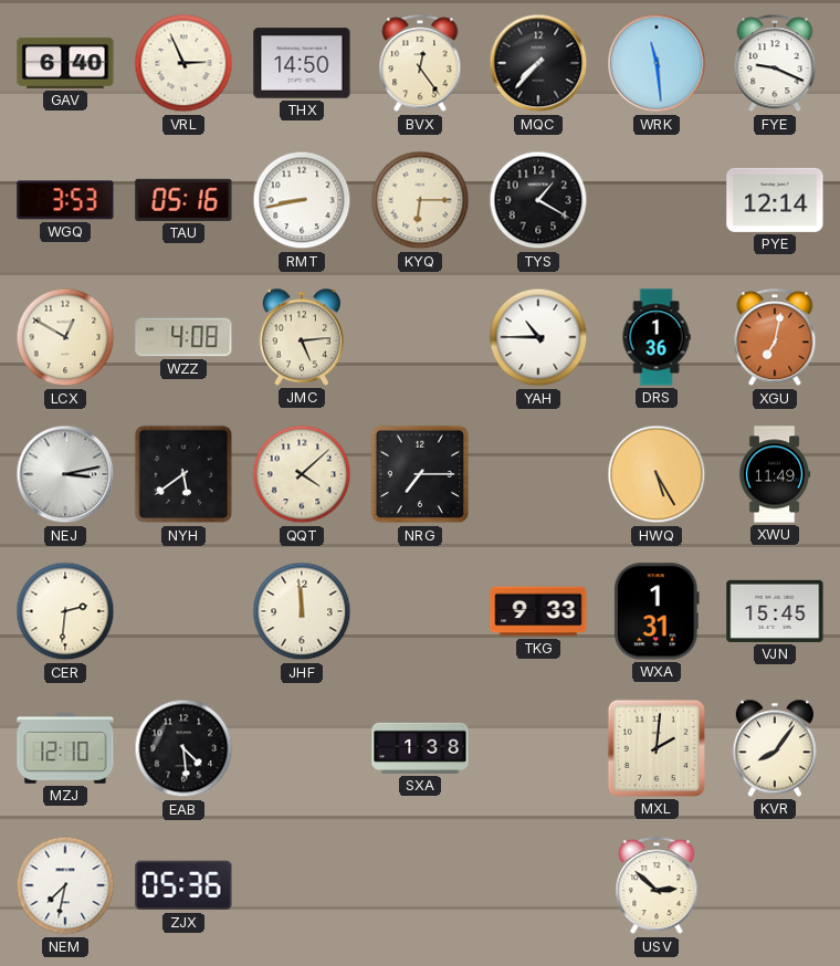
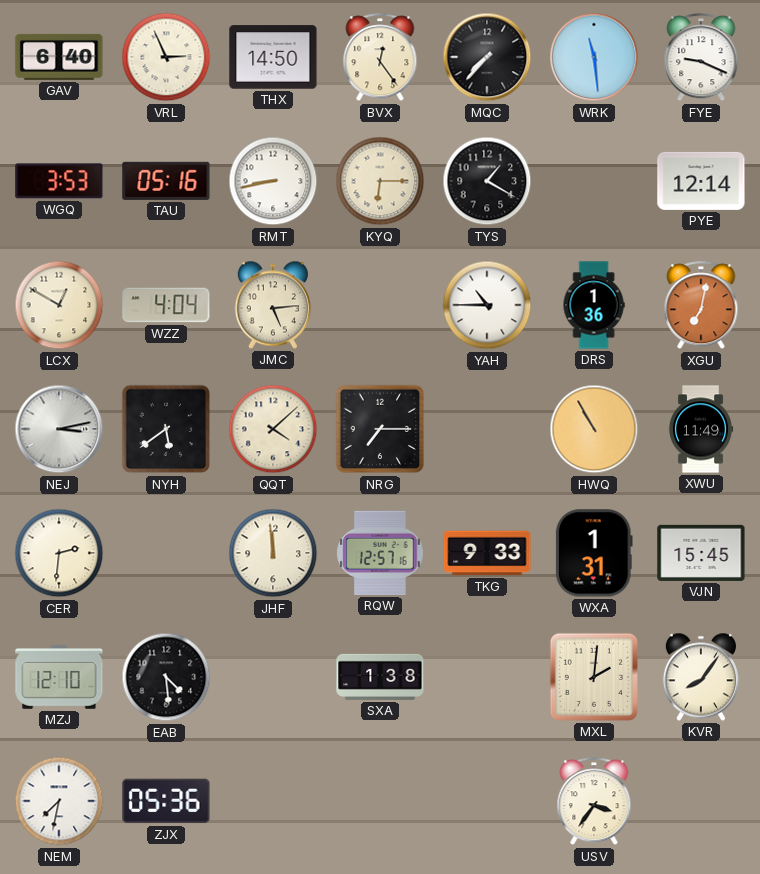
WZZ: 4:08 -> 4:04 (166, 305)
HWQ: 5:25 -> 10:55 (594, 429)
RQW: none -> 12:57 (380, 553)
USV: 2:52 -> 3:36 (594, 802)
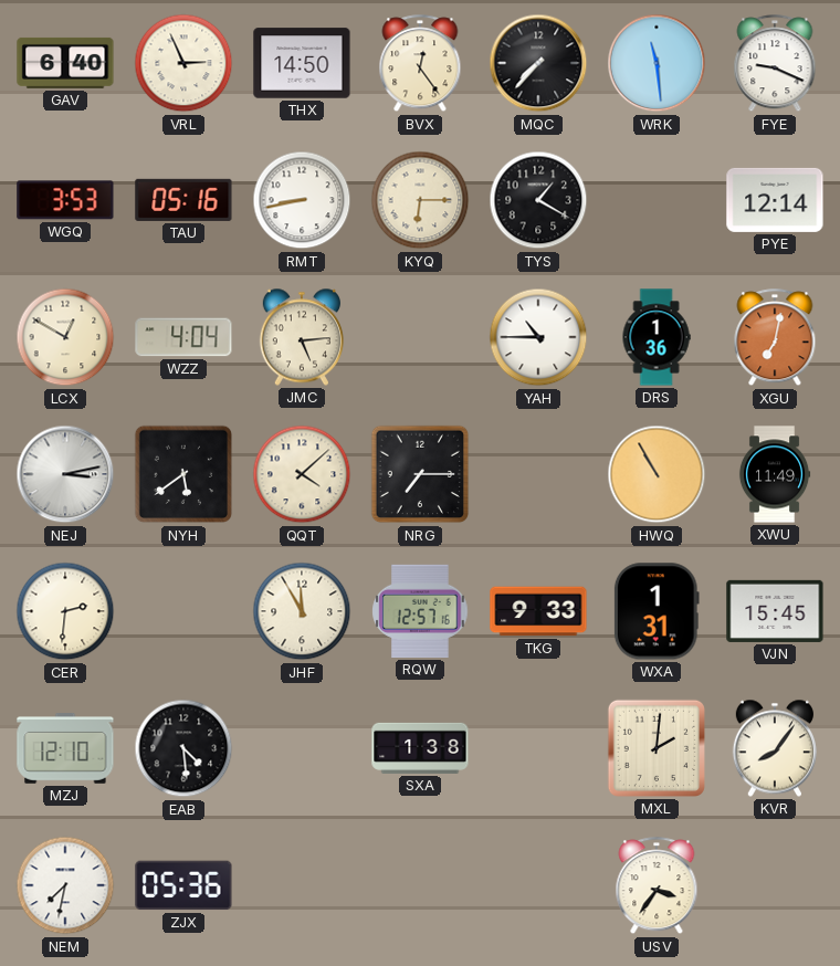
JHF: 11:59 -> 11:55 (302, 611)
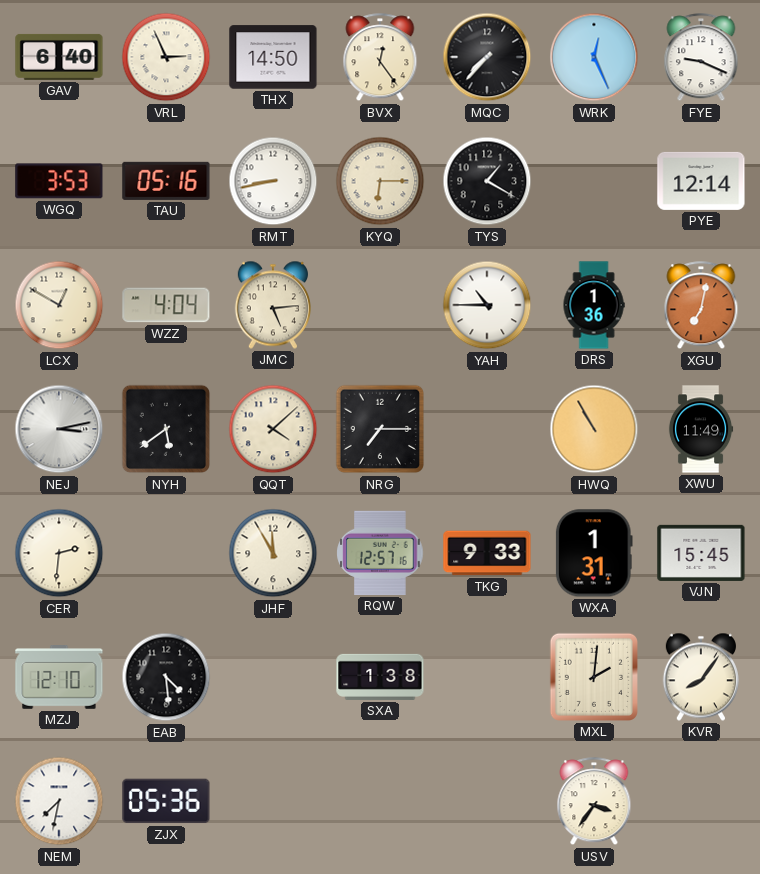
WRK: 11:29 -> 12:26 (594, 57)
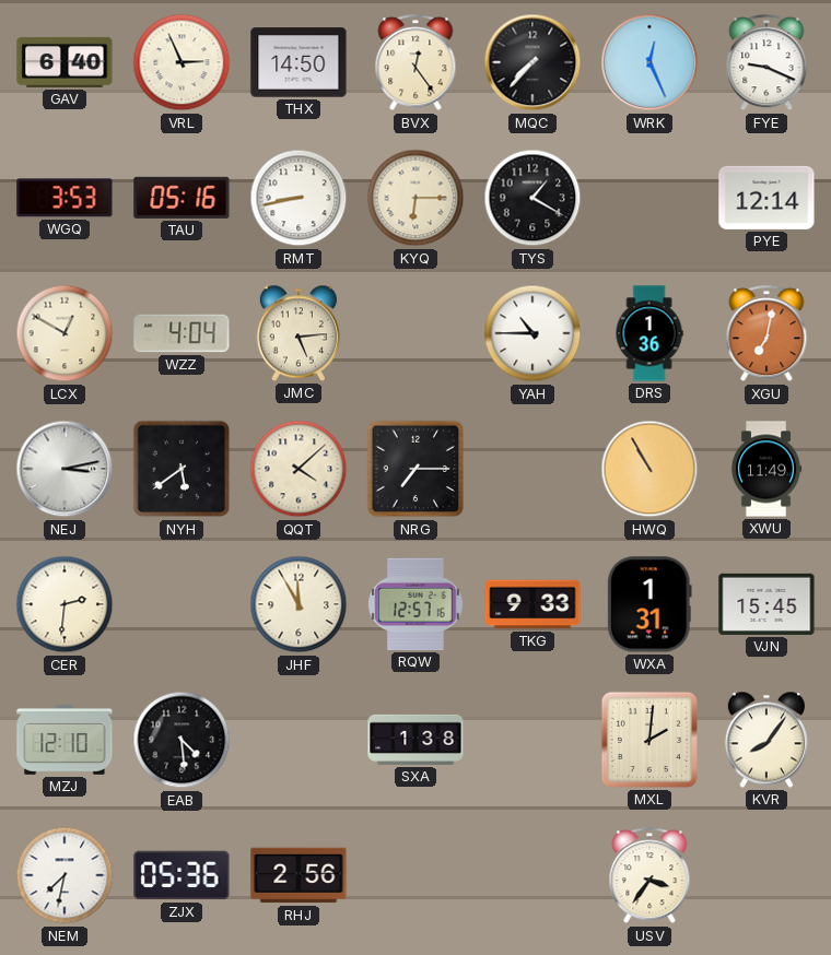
RHJ: none -> 2:56 (299, 875)
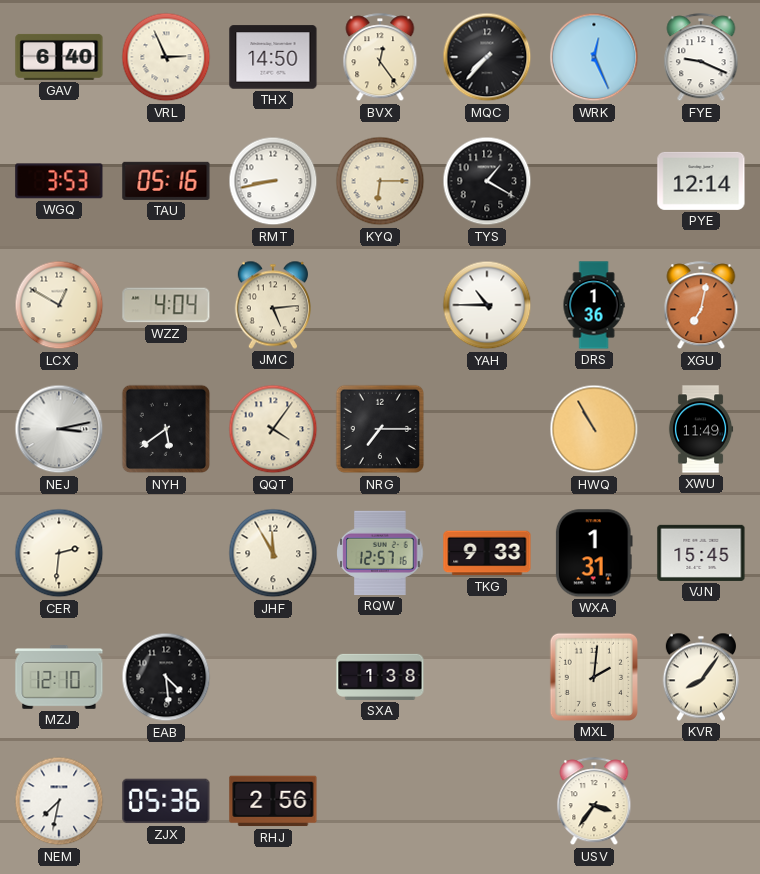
QQT: 4:08 -> 4:06 (273, 429)
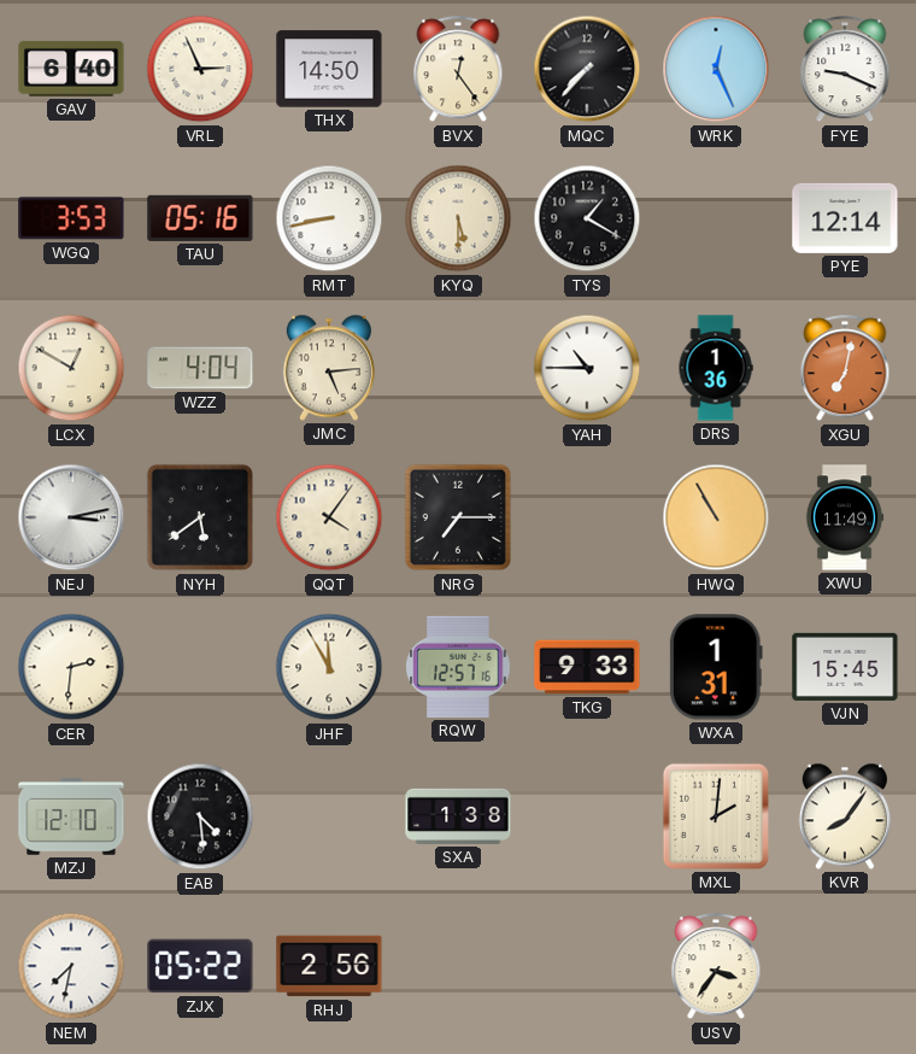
KYQ: 6:15 -> 5:30 (458, 218)
ZJX: 05:36 -> 05:22 (200, 966)
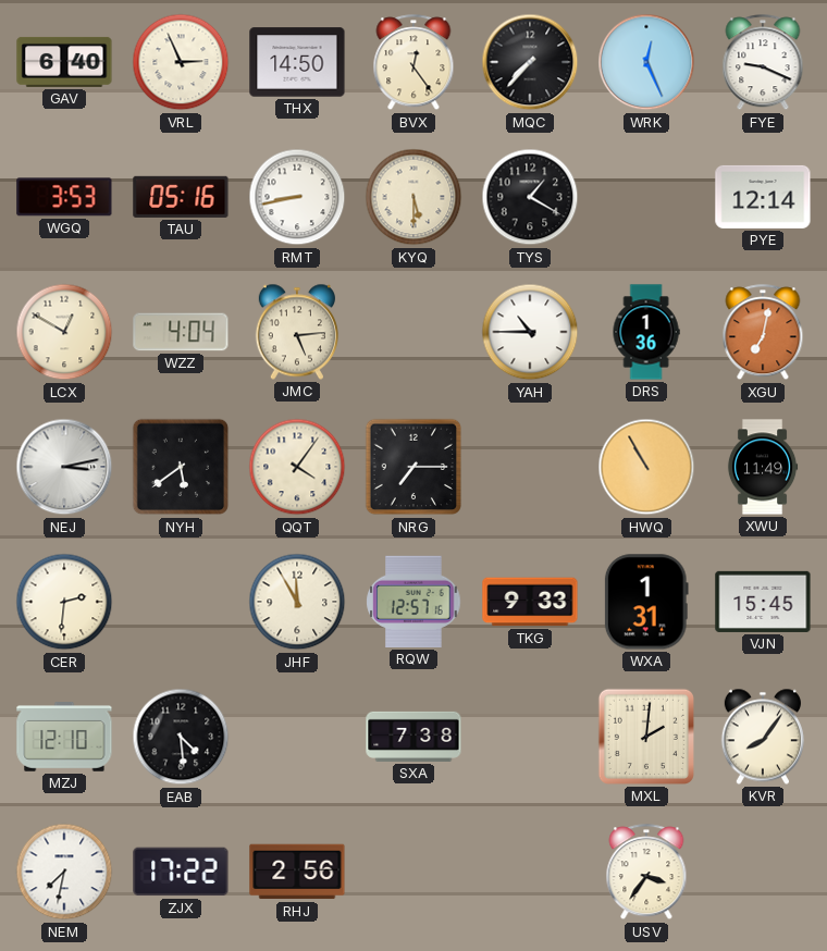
SXA: 1:38 -> 7:38 (414, 737)
ZJX: 05:22 -> 17:22 (181, 872)
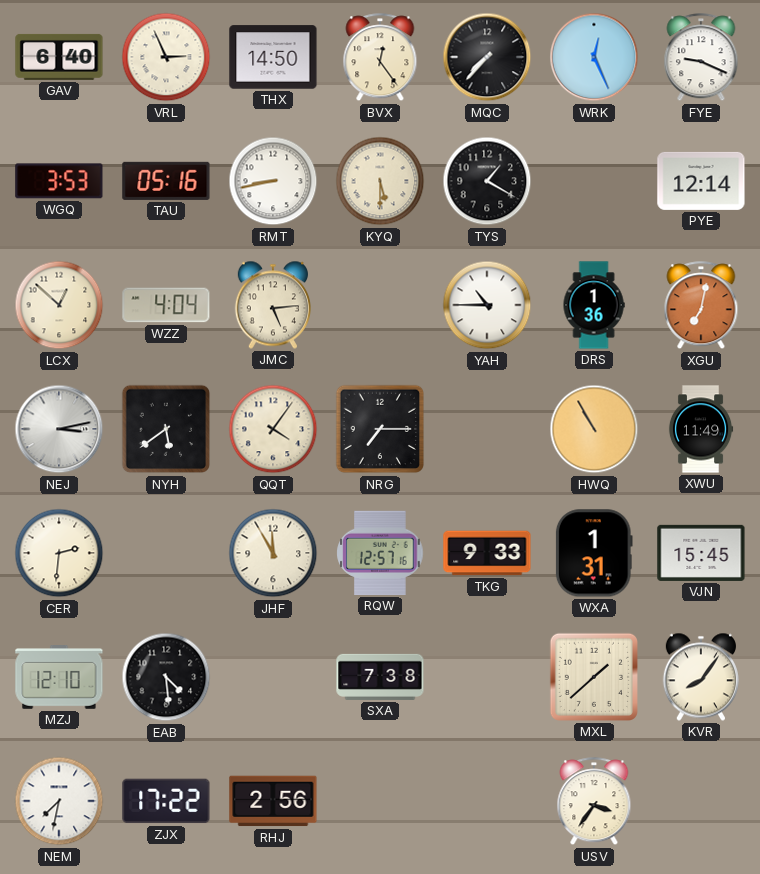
LCX: 12:50 -> 12:52 (59, 305)
MXL: 2:01 -> 1:38 (594, 677)
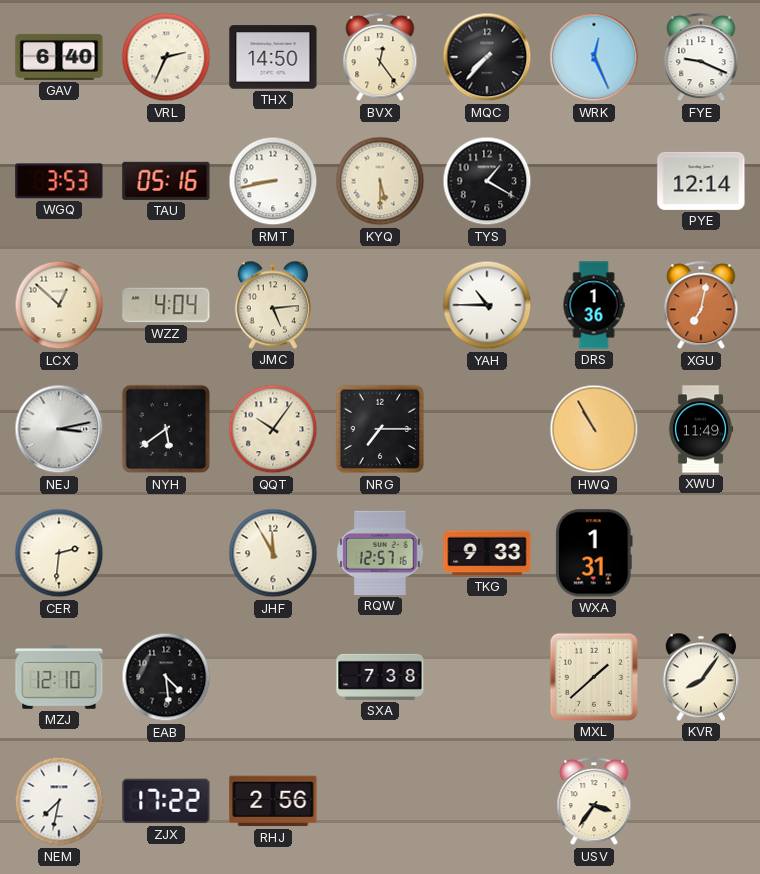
VRL: 2:56 -> 2:34 (166, 57)
QQT: 4:06 -> 10:06 (273, 429)
VJN: 15:45 -> none (701, 553)
